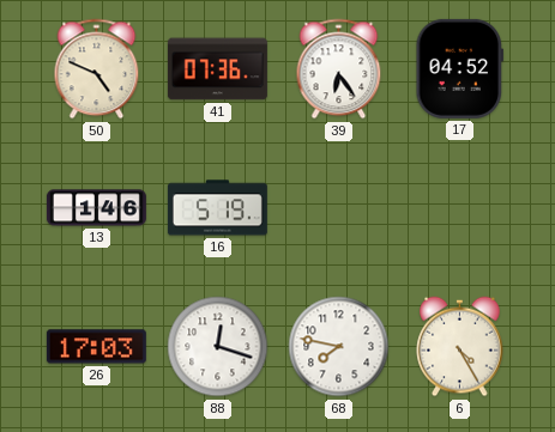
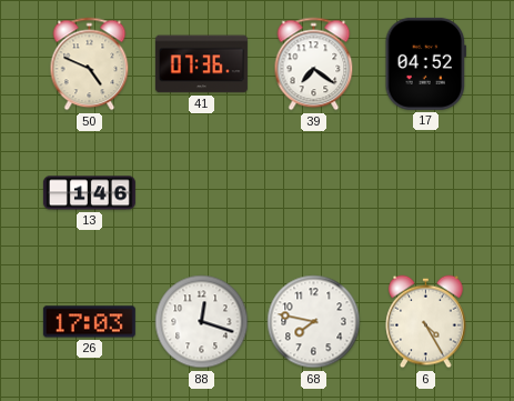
39: 6:24 -> 7:21 (314, 64)
16: 5:19 -> none (217, 208)
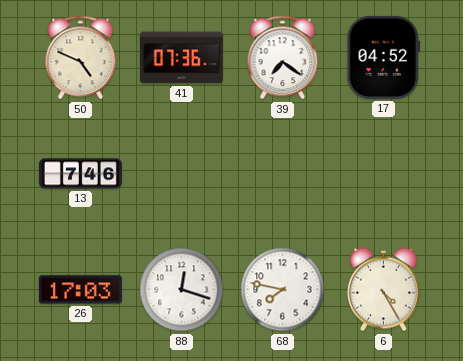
13: 1:46 -> 7:46 (80, 174)
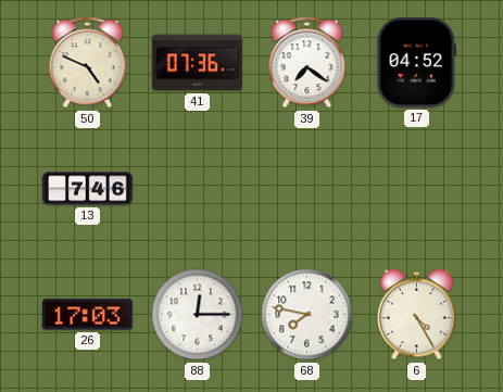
88: 12:18 -> 12:15 (198, 315)
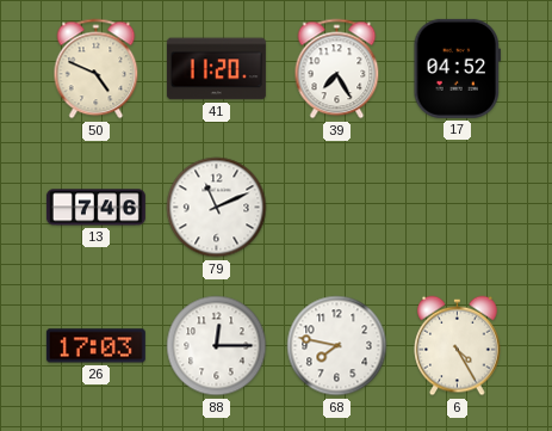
41: 07:36 -> 11:20 (216, 69)
39: 7:21 -> 7:25 (337, 69)
79: none -> 11:11 (217, 208)
